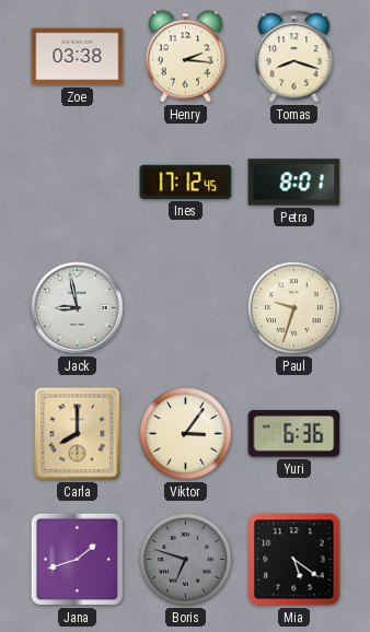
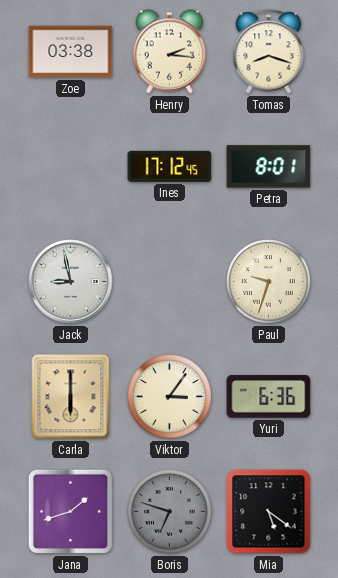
Carla: 8:00 -> 6:00 (71, 397)
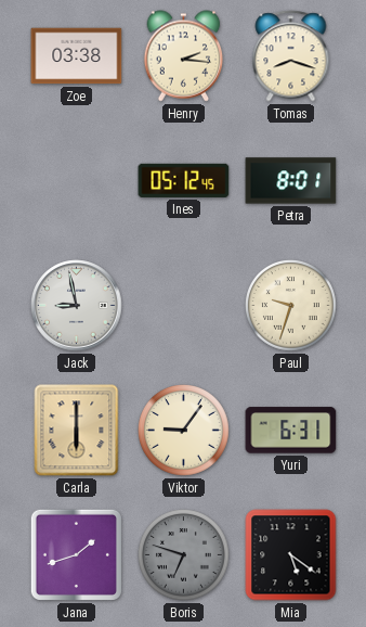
Ines: 17:12 -> 05:12 (184, 180)
Viktor: 3:06 -> 9:06 (184, 431)
Yuri: 6:36 -> 6:31 (291, 431)
